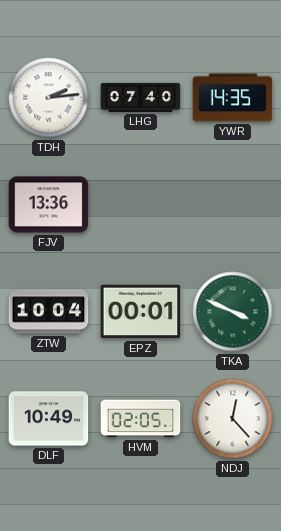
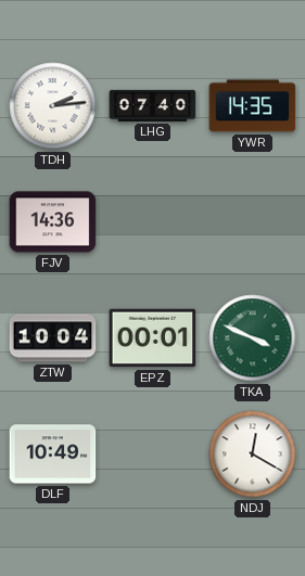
FJV: 13:36 -> 14:36 (53, 222)
HVM: 02:05 -> none (141, 419)
NDJ: 12:23 -> 12:20 (253, 455)
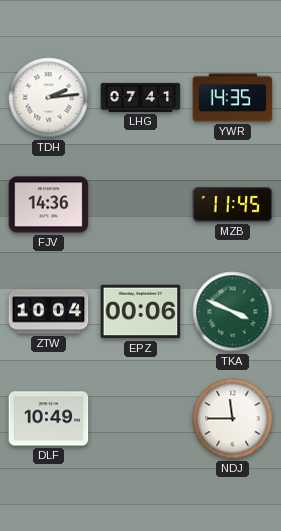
LHG: 07:40 -> 07:41 (141, 97)
MZB: none -> 11:45 (233, 205)
EPZ: 00:01 -> 00:06 (141, 312)
NDJ: 12:20 -> 11:45 (233, 419)
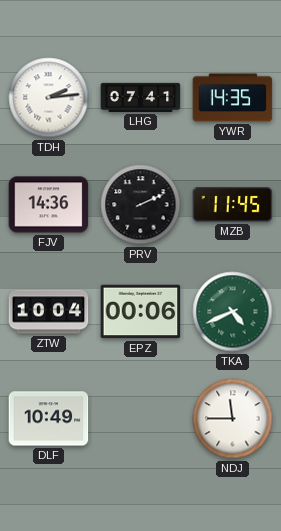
PRV: none -> 2:11 (141, 205)
TKA: 3:49 -> 4:41 (233, 312)
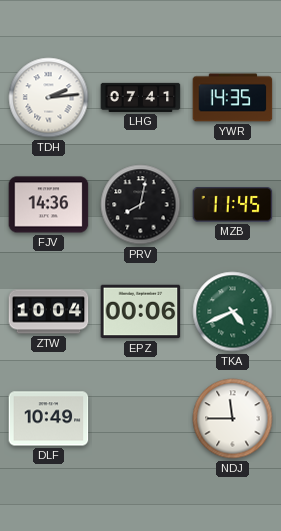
PRV: 2:11 -> 8:02 (141, 205)
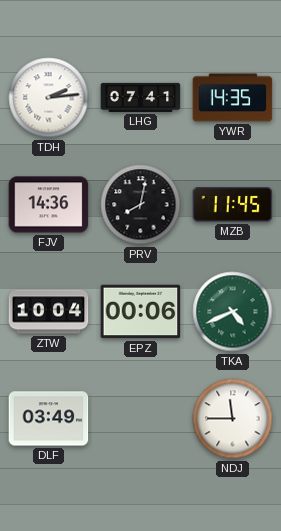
DLF: 10:49 -> 03:49 (49, 419)
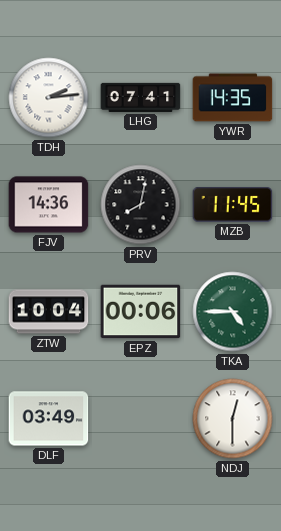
TKA: 4:41 -> 4:45 (233, 312)
NDJ: 11:45 -> 12:30 (233, 419)
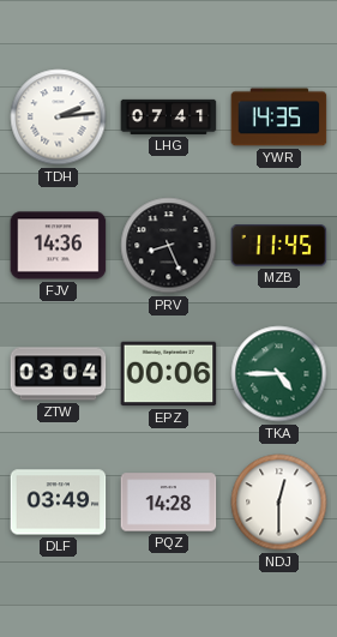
PRV: 8:02 -> 8:26 (169, 246)
ZTW: 10:04 -> 03:04 (59, 374)
PQZ: none -> 14:28 (169, 503)
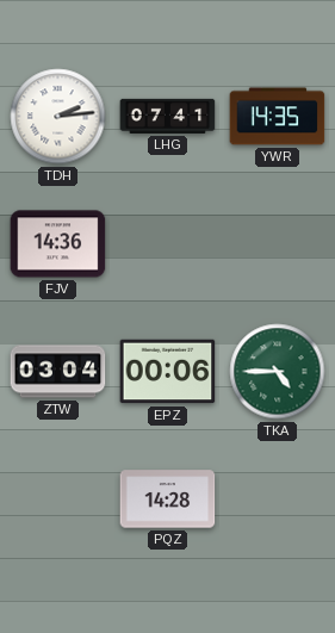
PRV: 8:26 -> none (169, 246)
MZB: 11:45 -> none (279, 246)
DLF: 03:49 -> none (59, 503)
NDJ: 12:30 -> none (279, 503)
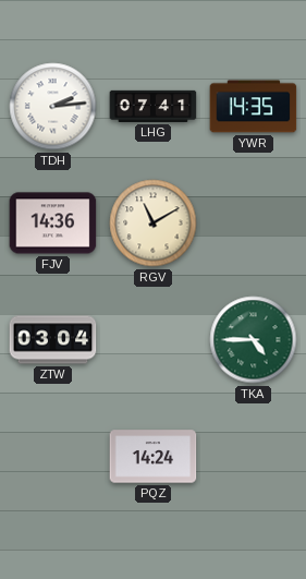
RGV: none -> 11:10 (154, 224)
EPZ: 00:06 -> none (168, 372)
PQZ: 14:28 -> 14:24 (154, 457)
